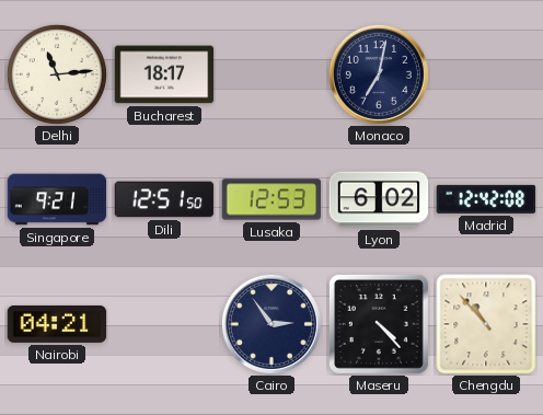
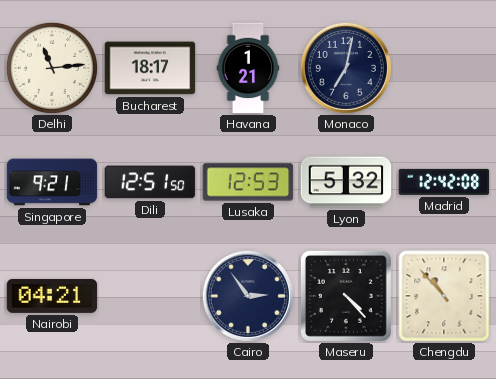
Havana: none -> 1:21 (248, 68)
Lyon: 6:02 -> 5:32 (346, 182)
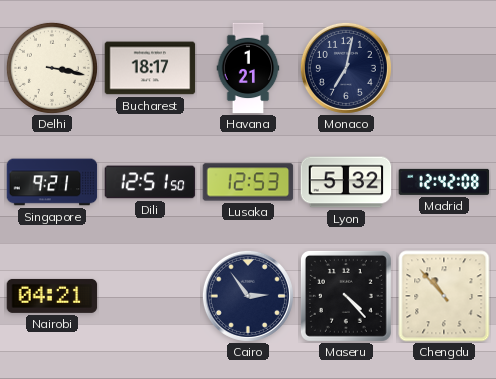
Delhi: 11:14 -> 3:17 (52, 68)
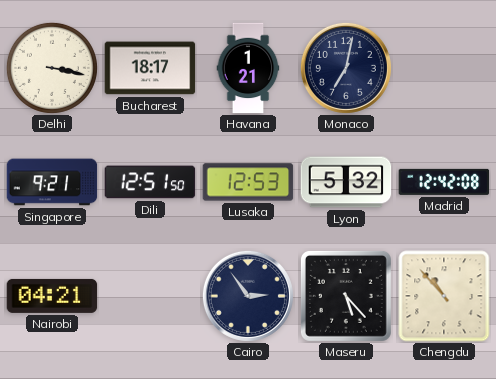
Maseru: 4:23 -> 5:23 (346, 296)
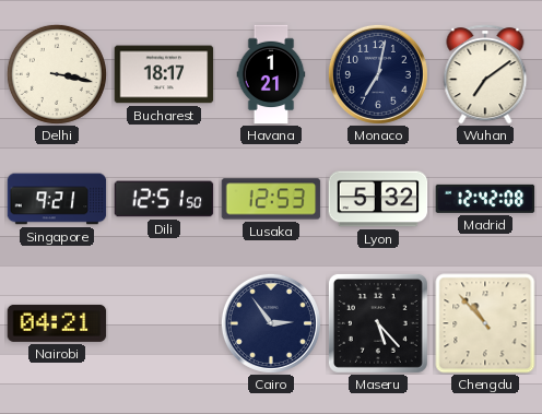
Wuhan: none -> 7:09 (485, 74)
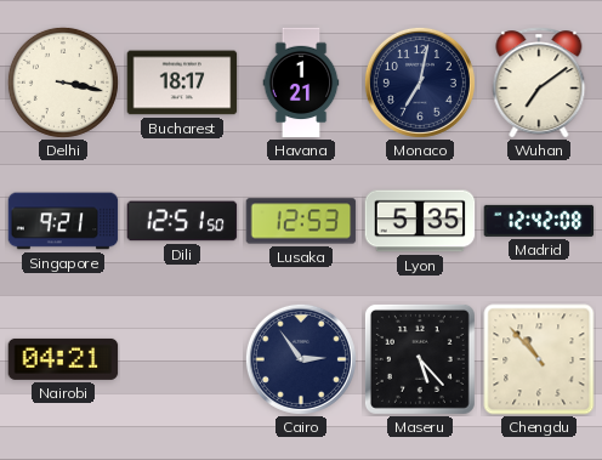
Lyon: 5:32 -> 5:35 (420, 221)
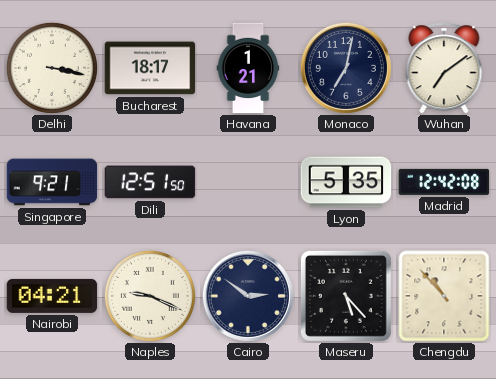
Lusaka: 12:53 -> none (301, 221)
Naples: none -> 9:19 (150, 296)
Cairo: 2:54 -> 2:51 (248, 296)
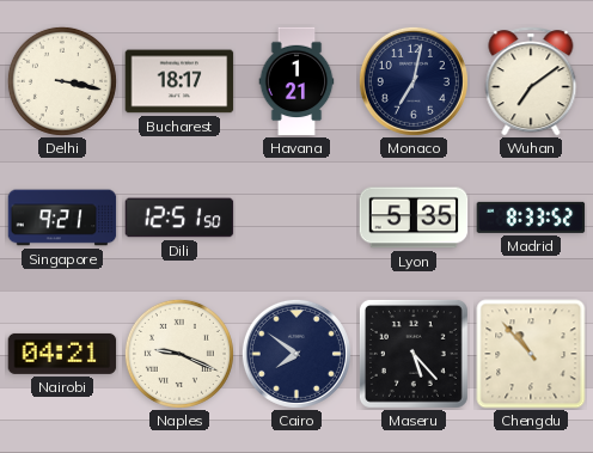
Madrid: 12:42 -> 8:33 (531, 218)
Cairo: 2:51 -> 7:51 (296, 354)
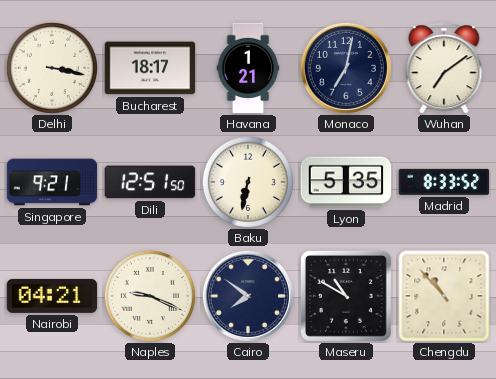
Baku: none -> 6:32 (248, 182)
Maseru: 5:23 -> 10:50 (346, 296)
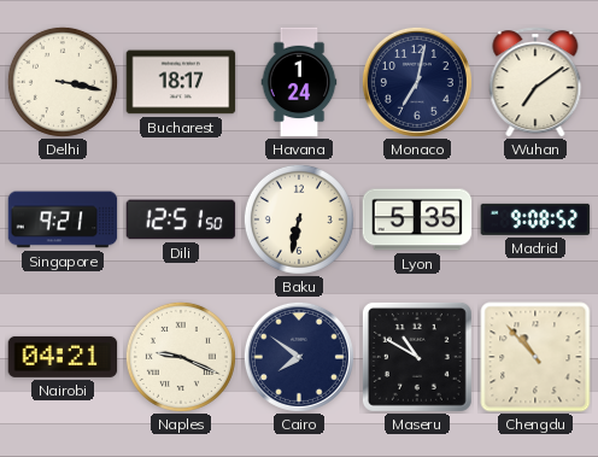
Havana: 1:21 -> 1:24 (299, 82)
Madrid: 8:33 -> 9:08 (535, 219)
